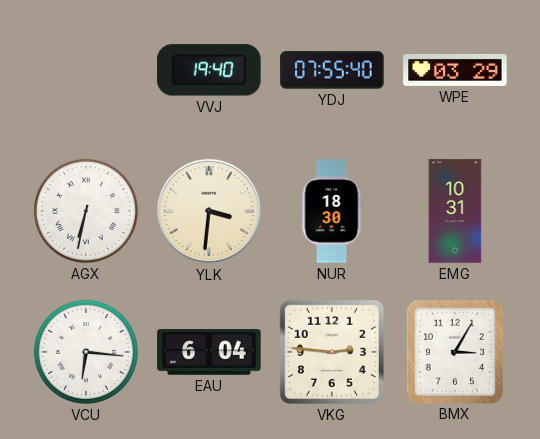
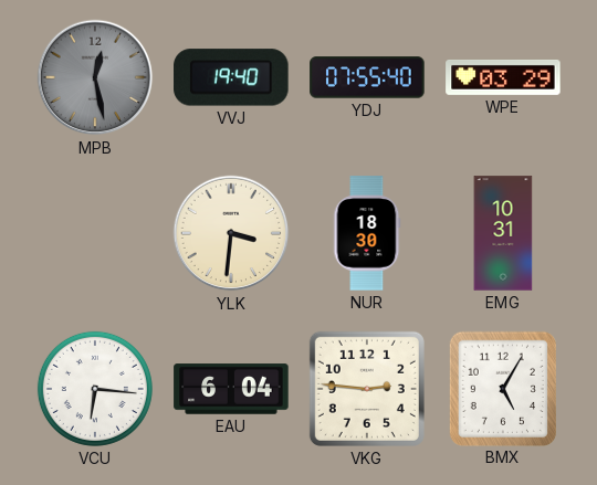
MPB: none -> 12:28 (95, 77)
AGX: 6:32 -> none (86, 211)
BMX: 3:05 -> 5:05 (502, 388)
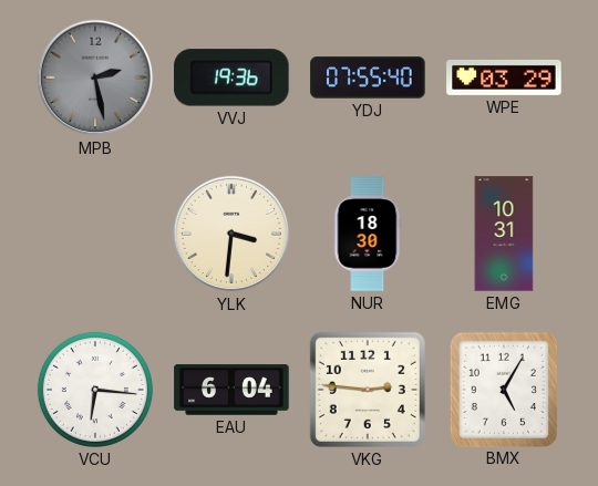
MPB: 12:28 -> 2:28 (95, 77)
VVJ: 19:40 -> 19:36 (231, 77)
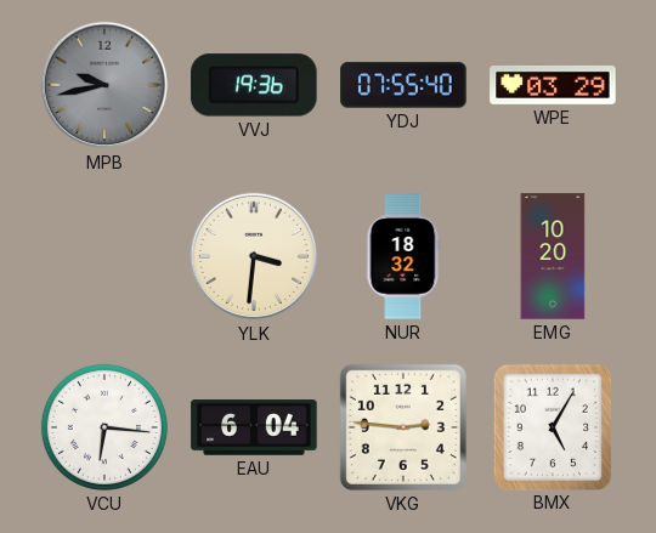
MPB: 2:28 -> 9:43 (104, 85)
NUR: 18:30 -> 18:32 (403, 256)
EMG: 10:31 -> 10:20 (553, 256)
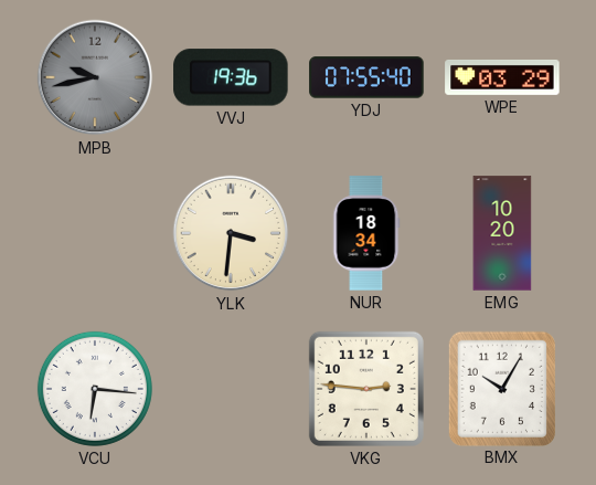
NUR: 18:32 -> 18:34 (366, 233)
EAU: 6:04 -> none (254, 427)
BMX: 5:05 -> 10:05 (501, 388)
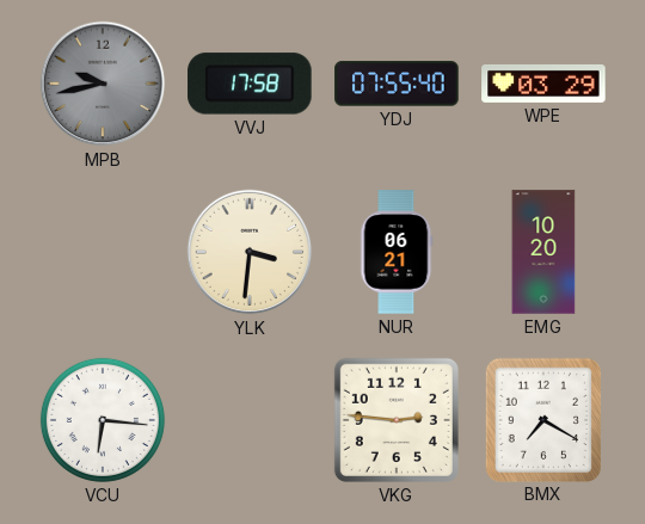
VVJ: 19:36 -> 17:58 (250, 84)
NUR: 18:34 -> 06:21 (397, 252)
BMX: 10:05 -> 7:20 (542, 419)
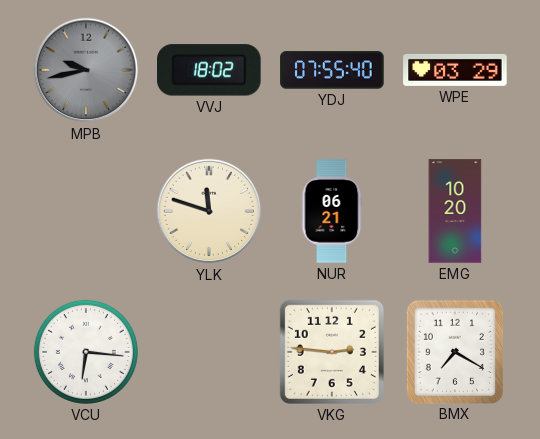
VVJ: 17:58 -> 18:02 (209, 70)
YLK: 3:31 -> 11:48 (209, 211)
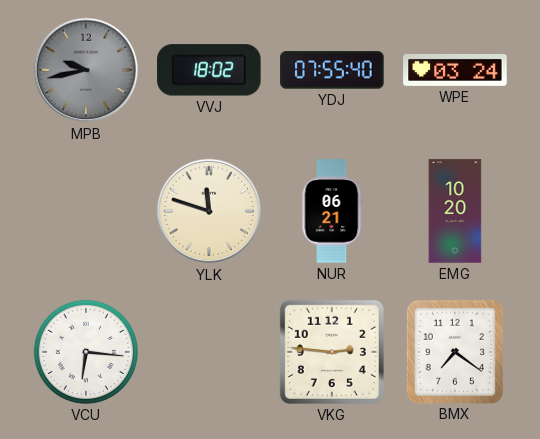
WPE: 03:29 -> 03:24 (455, 70)
BMX: 7:20 -> 7:21 (454, 351)
